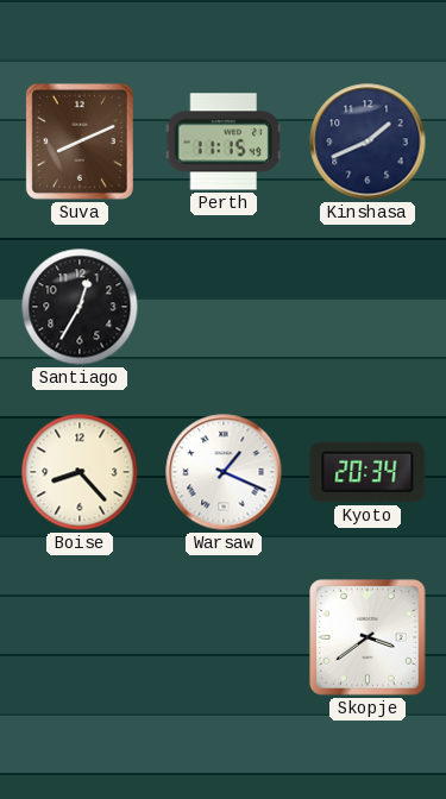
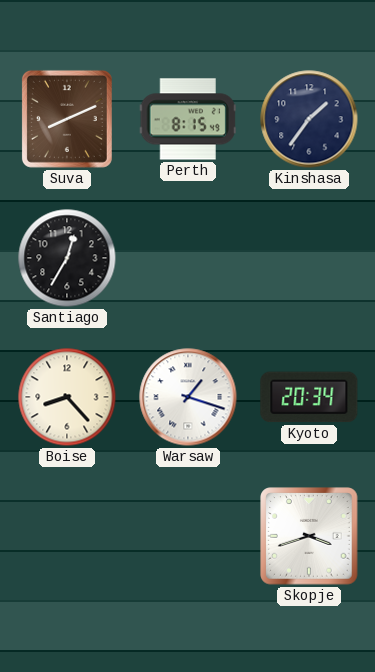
Perth: 11:15 -> 8:15 (188, 119)
Kinshasa: 1:41 -> 1:36 (309, 119)
Warsaw: 1:19 -> 1:18 (188, 397)
Skopje: 3:39 -> 3:42 (309, 536)
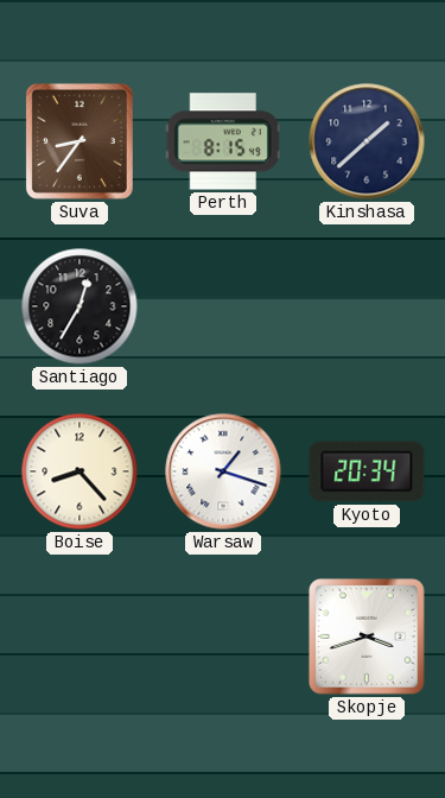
Suva: 8:11 -> 8:36 (80, 141)
Kinshasa: 1:36 -> 1:38 (367, 141)
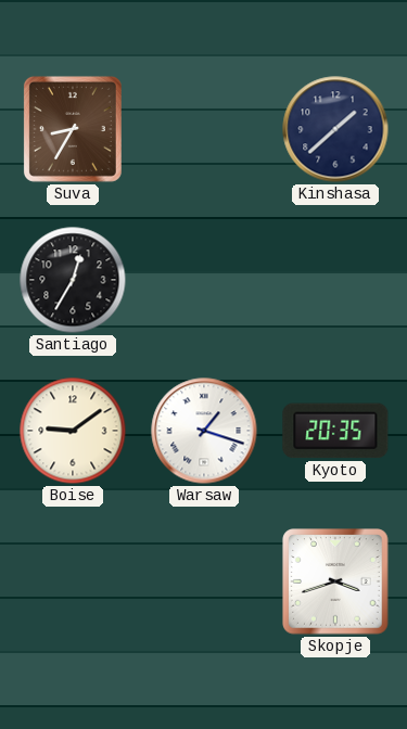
Suva: 8:36 -> 8:35 (73, 129)
Perth: 8:15 -> none (223, 141)
Boise: 8:23 -> 9:09 (73, 431)
Kyoto: 20:34 -> 20:35 (335, 431)
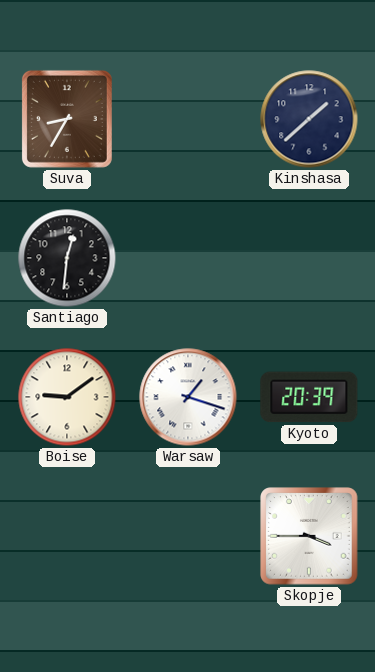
Santiago: 12:35 -> 12:31 (67, 258)
Kyoto: 20:35 -> 20:39 (309, 397)
Skopje: 3:42 -> 3:45 (309, 536)
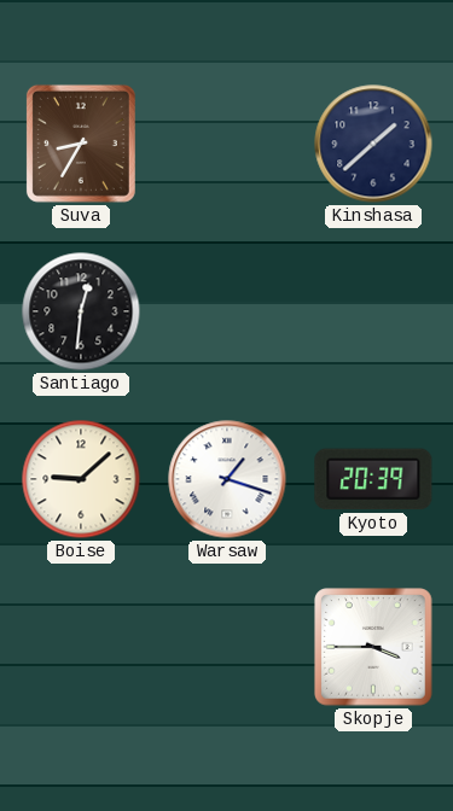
Boise: 9:09 -> 9:08 (81, 479)
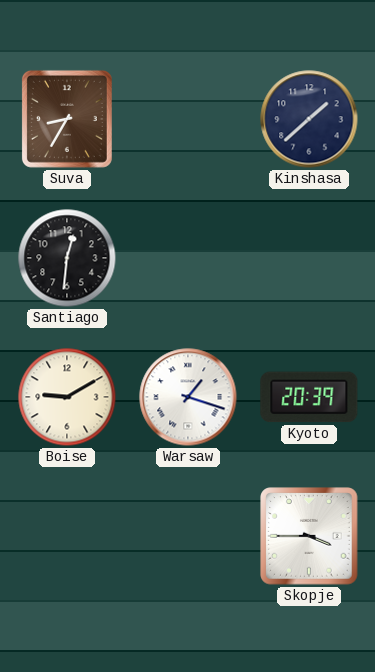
Boise: 9:08 -> 9:10 (67, 397)
